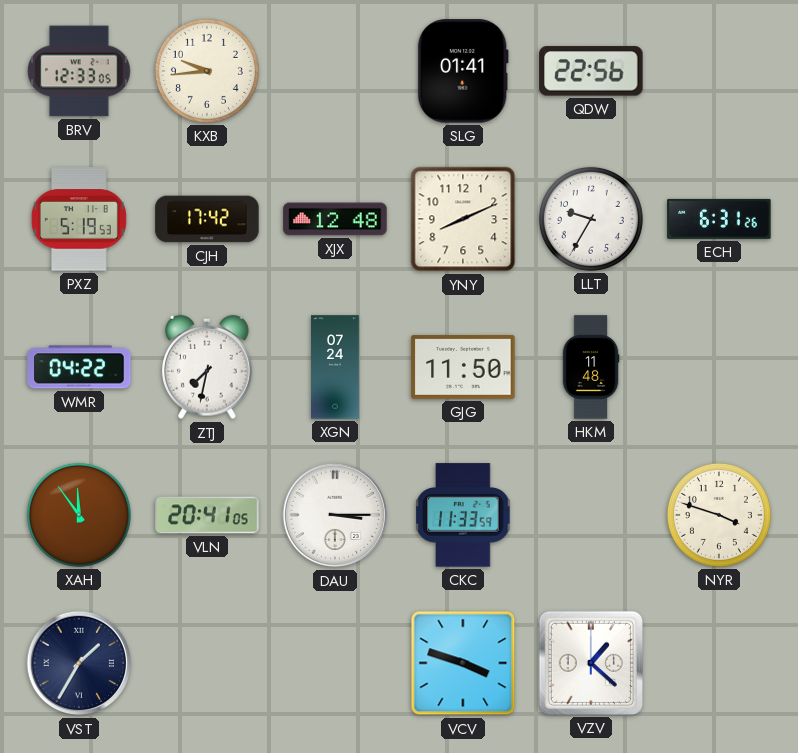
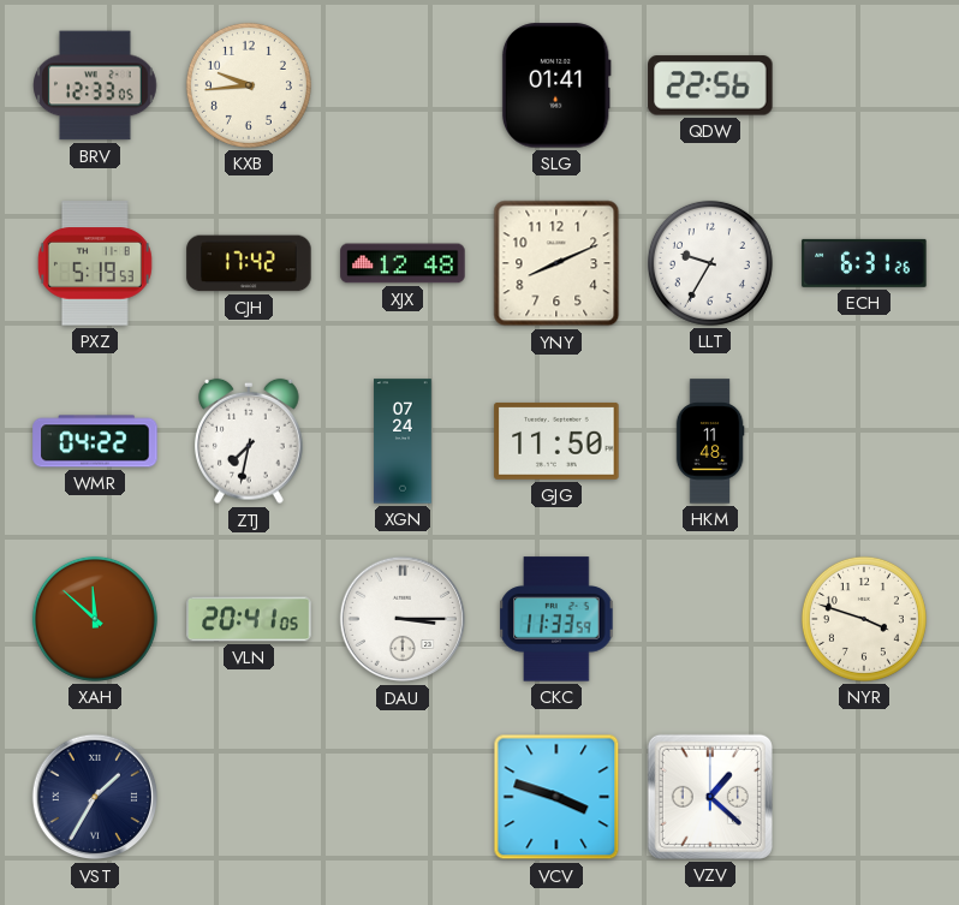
XAH: 11:54 -> 11:52 (95, 619)
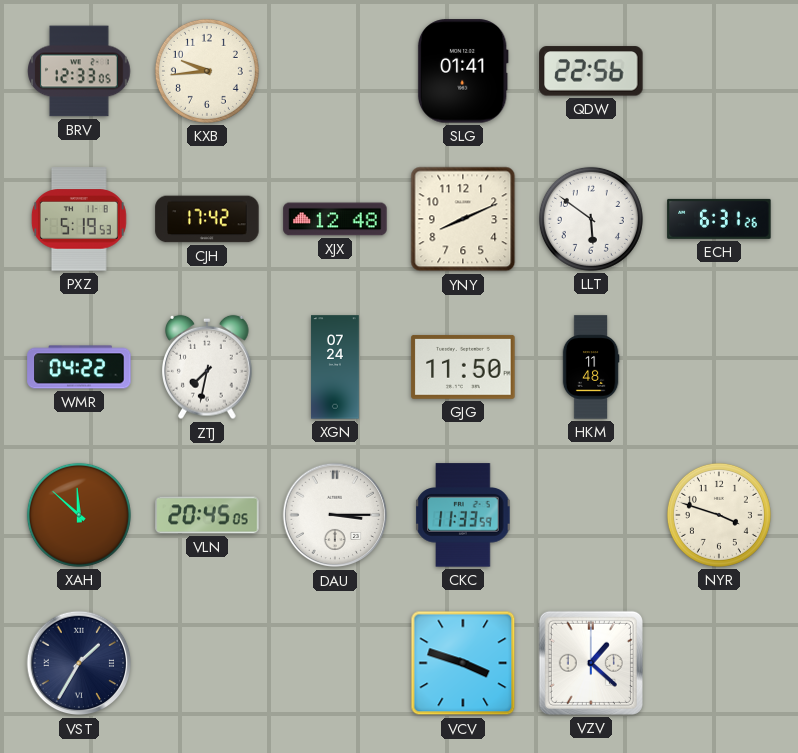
LLT: 9:35 -> 5:51 (591, 219)
VLN: 20:41 -> 20:45 (207, 515)
